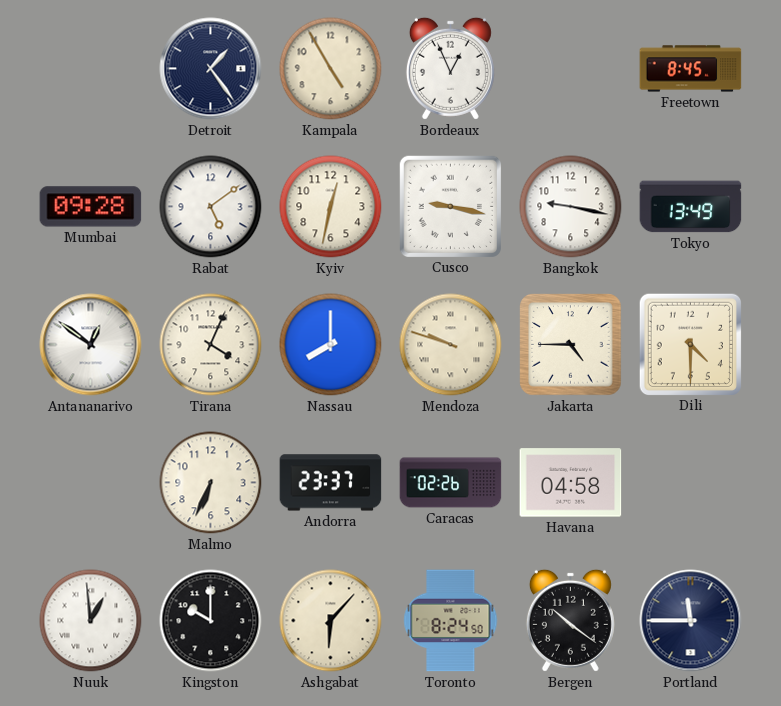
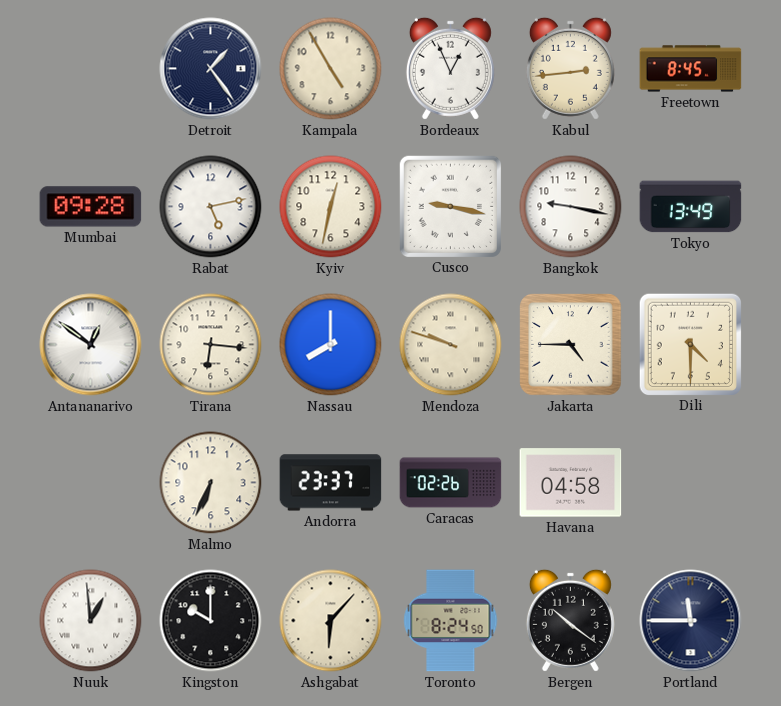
Kabul: none -> 2:44 (570, 68)
Rabat: 5:09 -> 5:13 (211, 207)
Tirana: 4:04 -> 6:16 (211, 345)
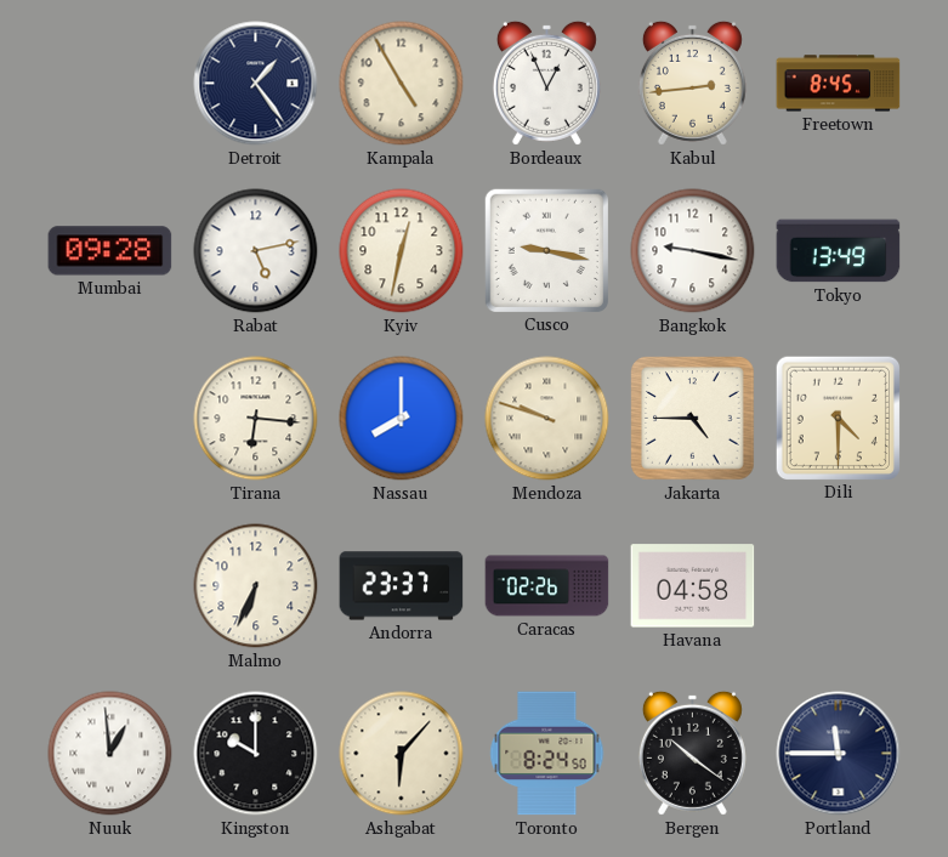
Antananarivo: 12:51 -> none (91, 345)
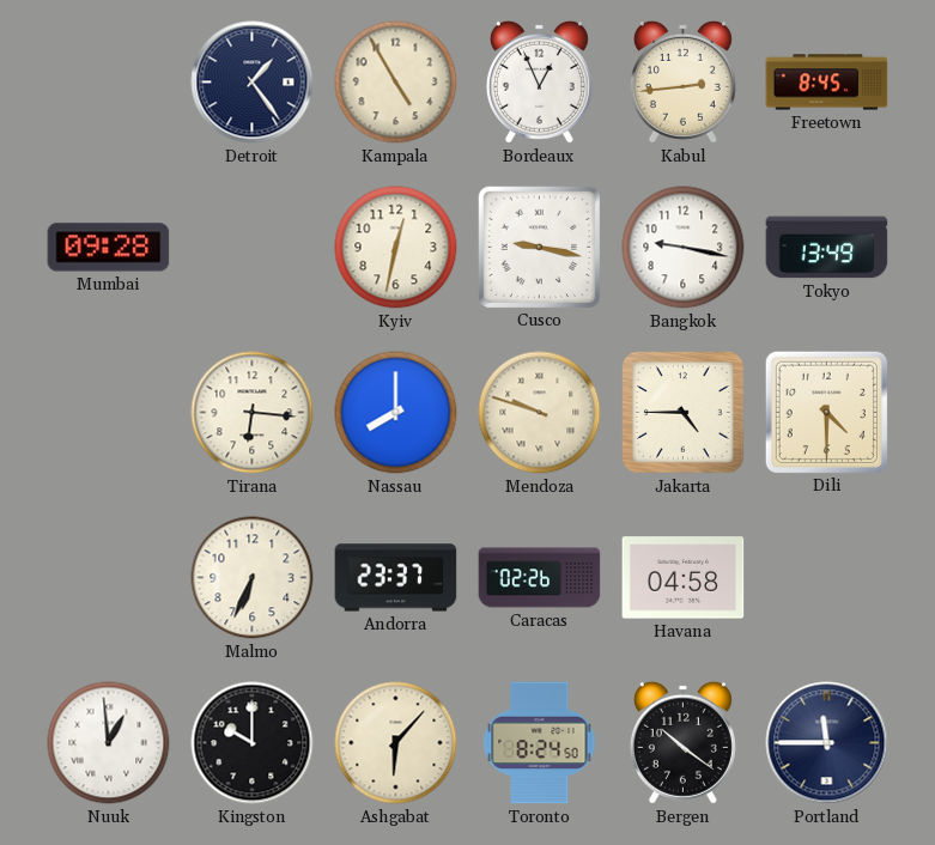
Rabat: 5:13 -> none (256, 251)
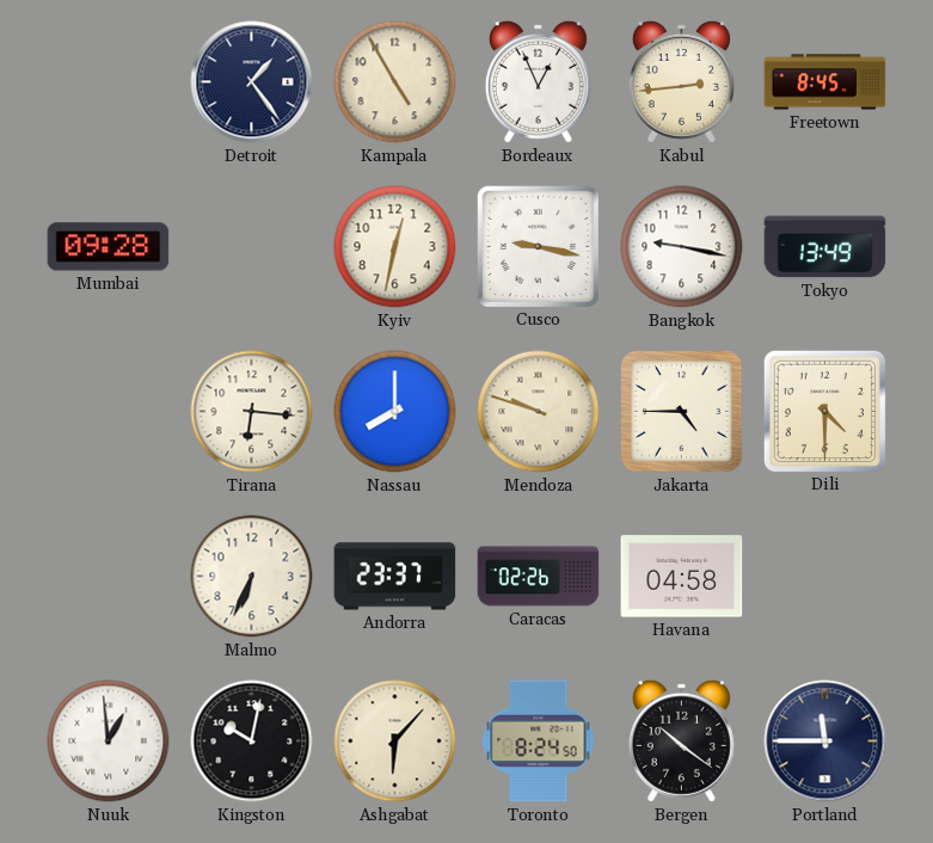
Kingston: 10:00 -> 10:02 (252, 742)
